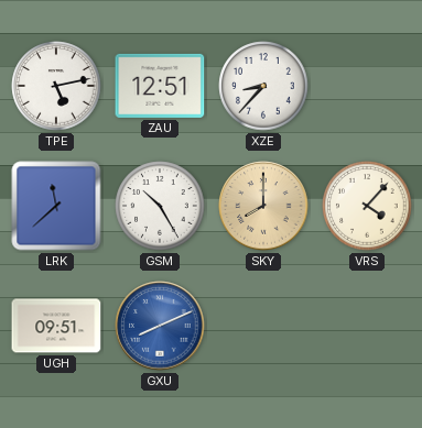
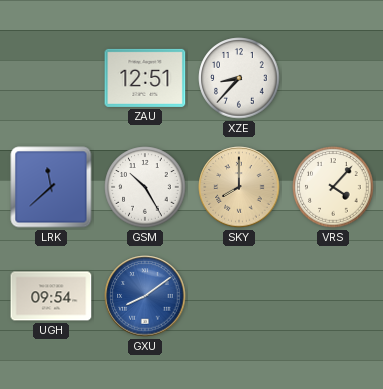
TPE: 5:13 -> none (56, 86)
UGH: 09:51 -> 09:54 (51, 296)
GXU: 8:11 -> 8:09 (145, 296)
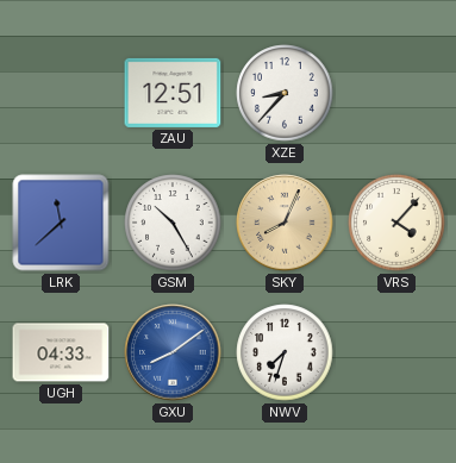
SKY: 8:00 -> 8:04 (285, 223)
UGH: 09:54 -> 04:33 (61, 352)
NWV: none -> 7:33 (285, 352)
